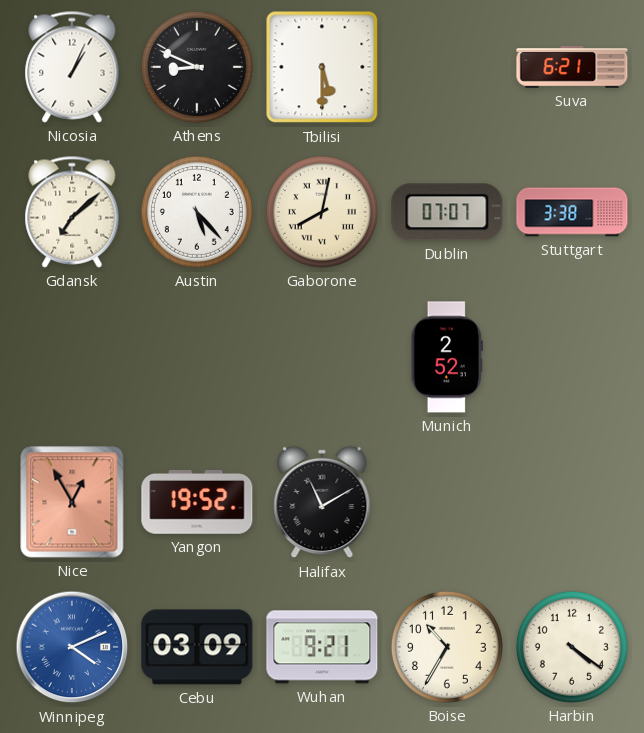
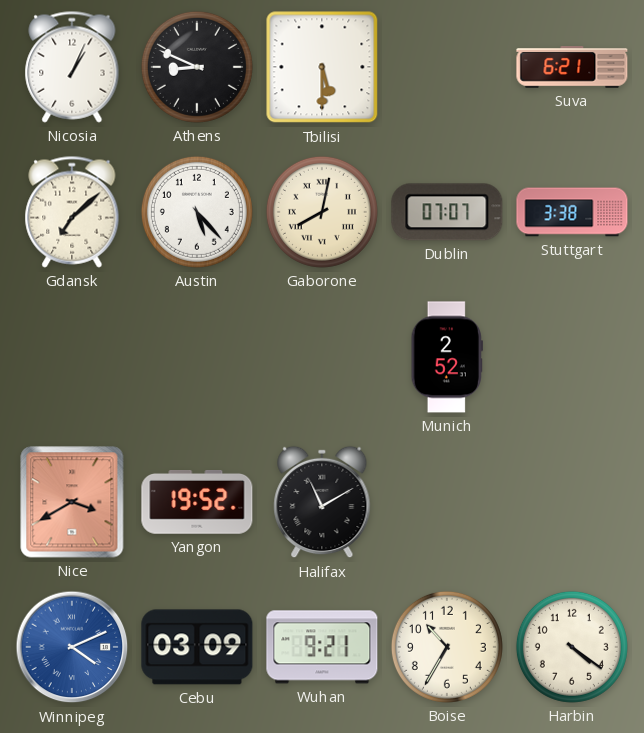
Nice: 12:55 -> 3:40 (72, 502)
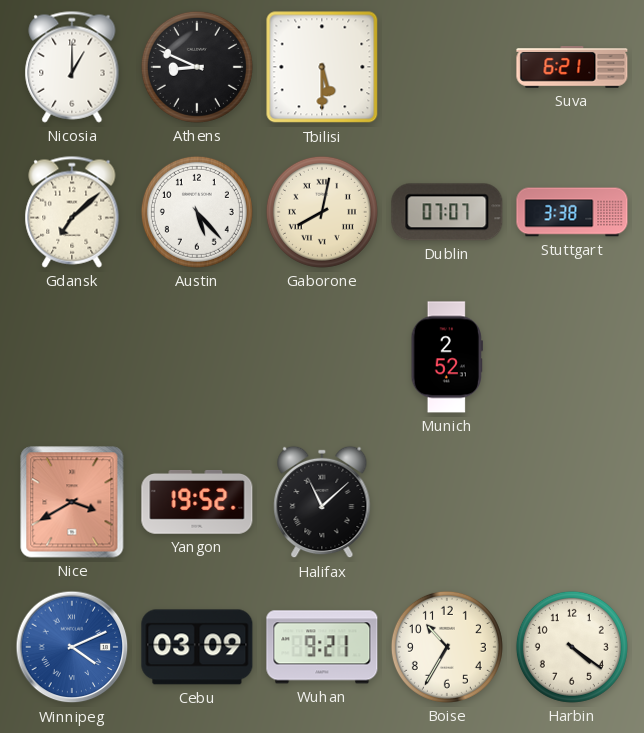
Nicosia: 1:04 -> 1:00 (72, 67)
Halifax: 11:10 -> 11:08 (322, 502)
